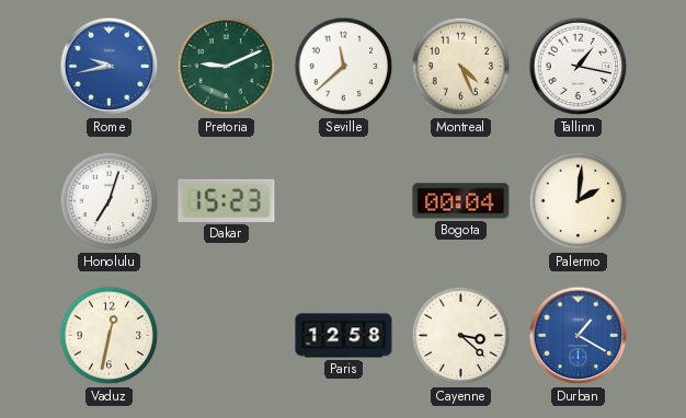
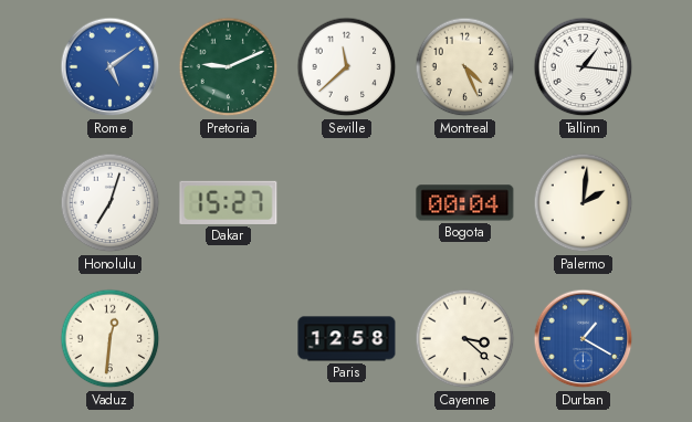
Rome: 9:43 -> 5:09 (111, 67)
Tallinn: 1:17 -> 1:16 (584, 67)
Dakar: 15:23 -> 15:27 (229, 202)
Vaduz: 12:32 -> 12:31 (111, 339)
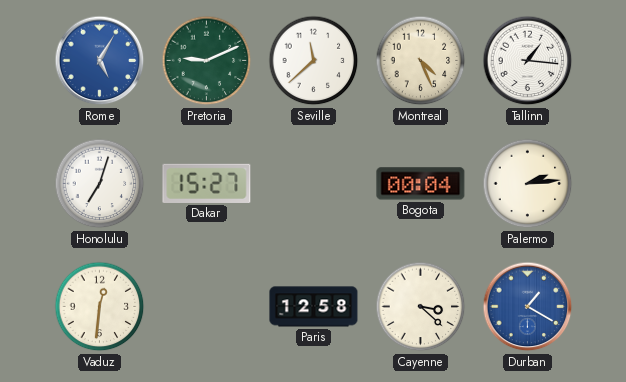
Rome: 5:09 -> 5:05 (100, 61)
Palermo: 2:01 -> 2:14 (528, 184)
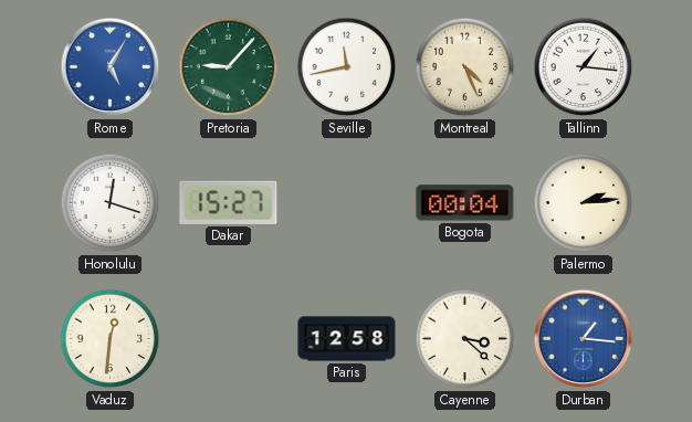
Pretoria: 9:11 -> 9:07 (229, 67)
Seville: 11:38 -> 11:43 (347, 67)
Honolulu: 7:03 -> 12:18 (111, 203)
Durban: 1:20 -> 1:16 (584, 339)
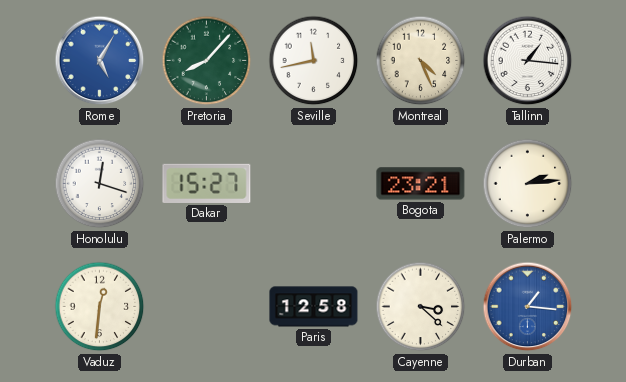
Pretoria: 9:07 -> 8:07 (207, 61)
Bogota: 00:04 -> 23:21 (421, 184)
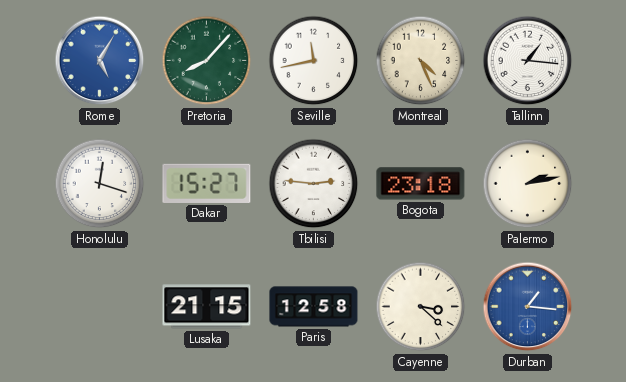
Tbilisi: none -> 2:46 (314, 184)
Bogota: 23:21 -> 23:18 (421, 184)
Palermo: 2:14 -> 2:13 (528, 184)
Vaduz: 12:31 -> none (100, 307)
Lusaka: none -> 21:15 (207, 307)
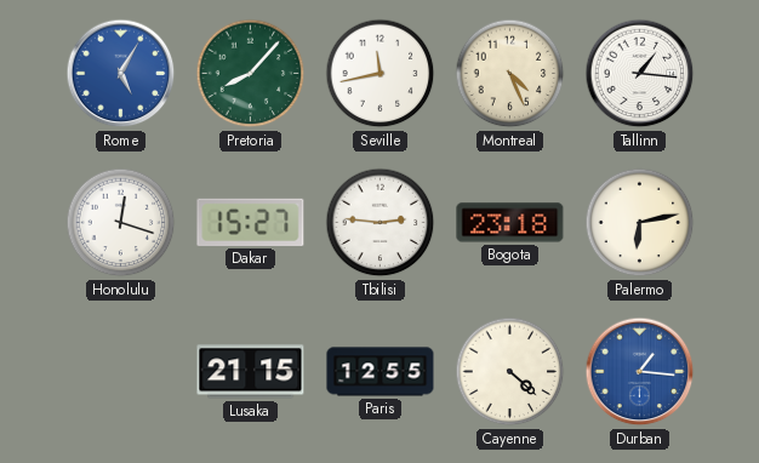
Palermo: 2:13 -> 6:13 (640, 223)
Paris: 12:58 -> 12:55 (381, 372)
Cayenne: 3:22 -> 4:22 (510, 372)
